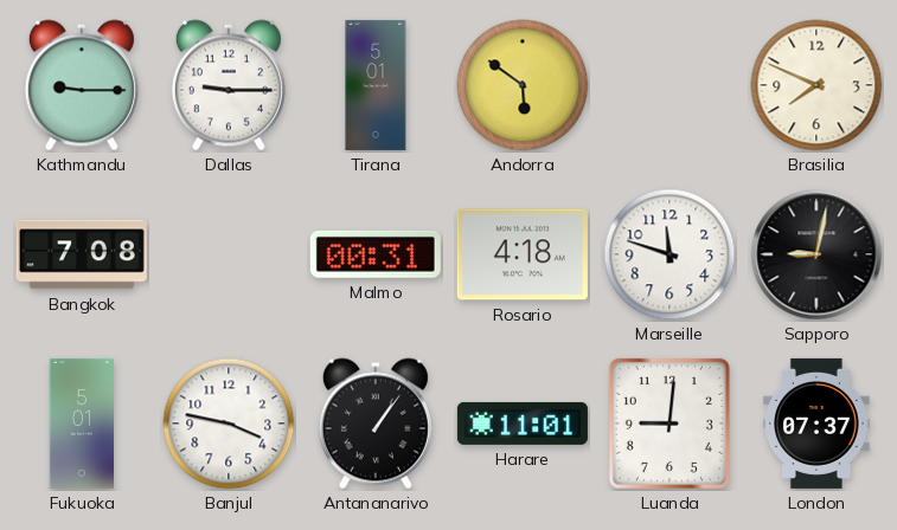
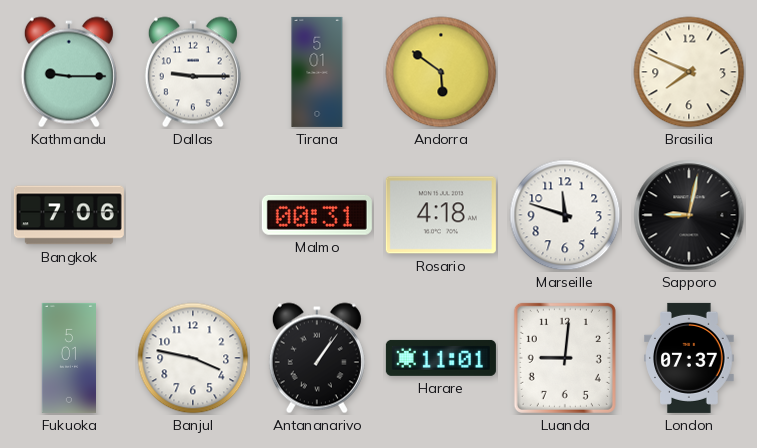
Bangkok: 7:08 -> 7:06 (69, 215)
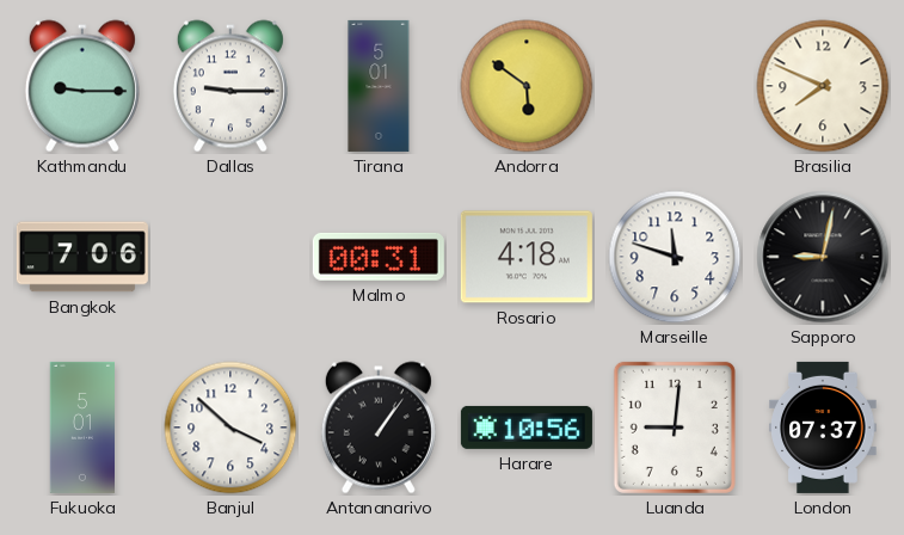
Banjul: 3:47 -> 3:52 (230, 428)
Harare: 11:01 -> 10:56 (527, 428)
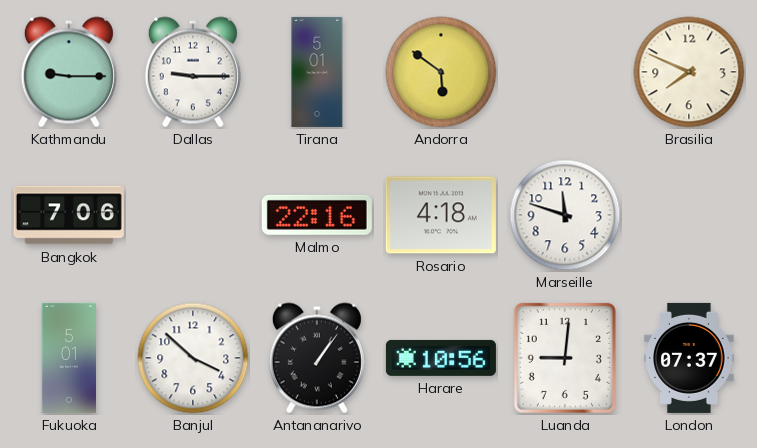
Malmo: 00:31 -> 22:16 (317, 215)
Sapporo: 9:02 -> none (823, 257)
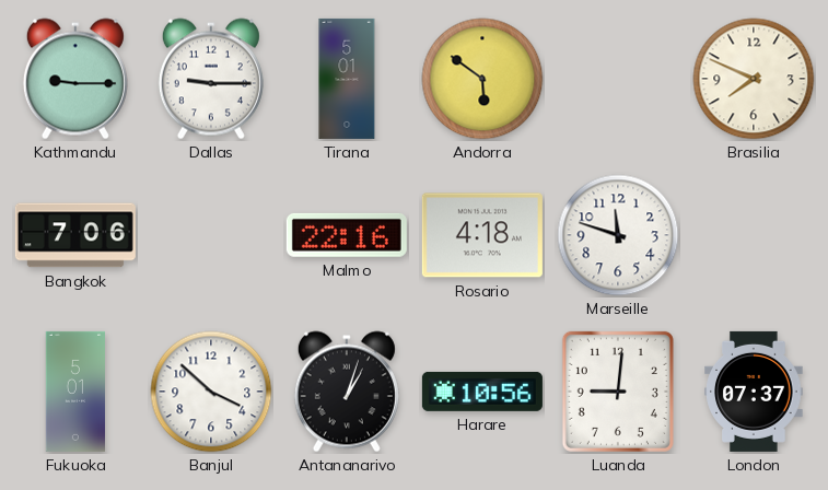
Antananarivo: 1:06 -> 1:03 (347, 392)
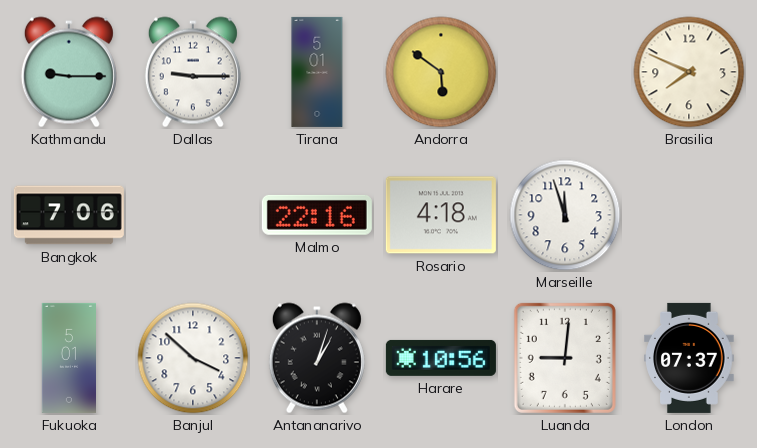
Marseille: 11:48 -> 11:57 (565, 215)
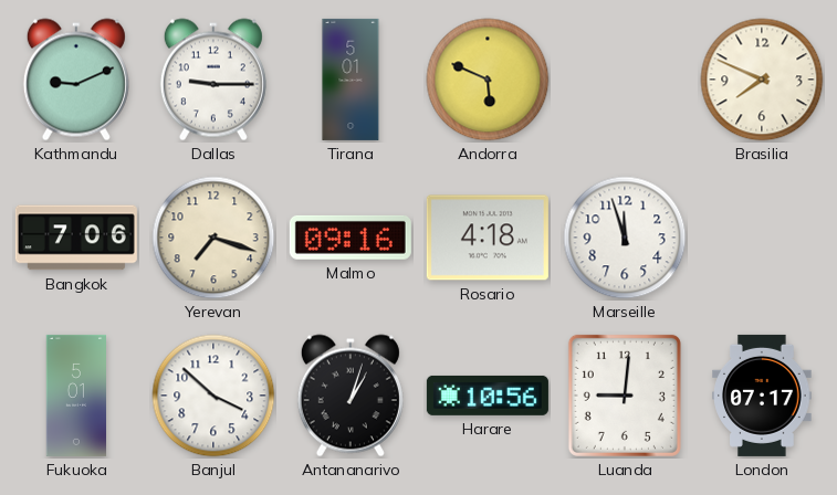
Kathmandu: 9:15 -> 9:11 (76, 80)
Andorra: 5:51 -> 5:49 (488, 80)
Yerevan: none -> 7:18 (213, 238)
Malmo: 22:16 -> 09:16 (351, 238)
London: 07:37 -> 07:17 (762, 396)
